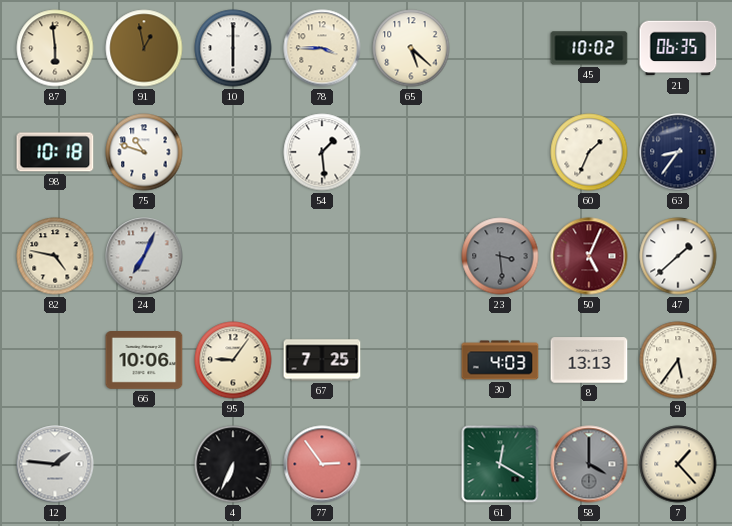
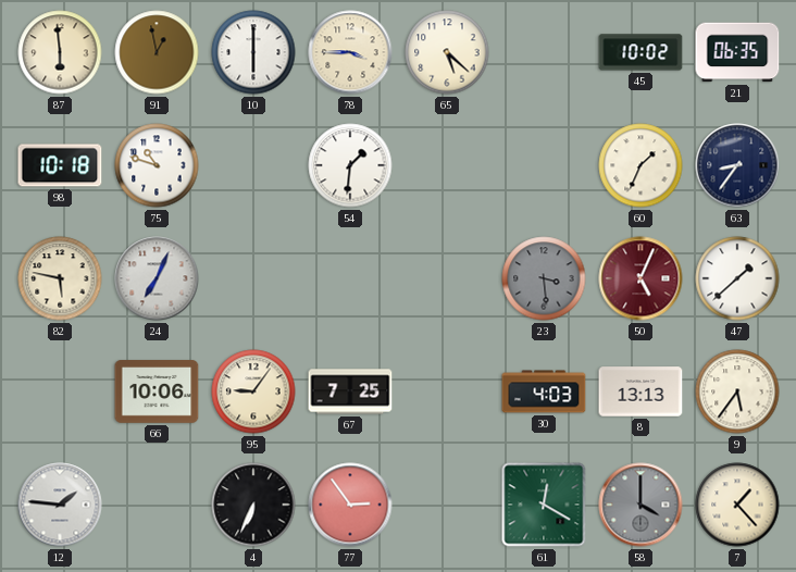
54: 1:29 -> 1:31 (350, 165)
82: 4:47 -> 5:47 (60, 278)
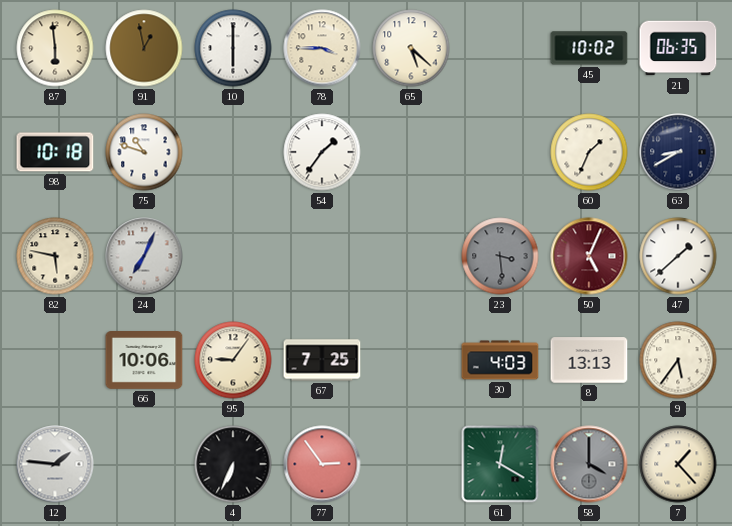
54: 1:31 -> 1:36 (322, 152)
63: 8:36 -> 8:40 (678, 152)
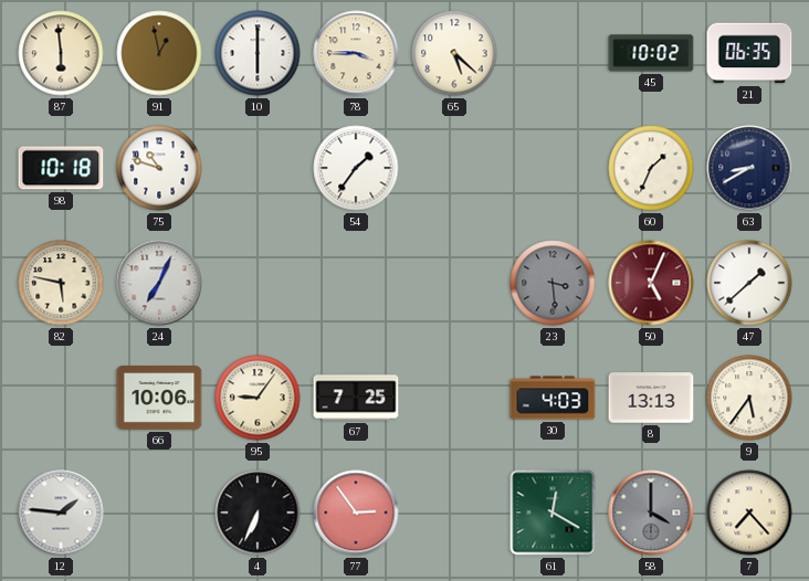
7: 1:23 -> 7:23 (749, 513)
